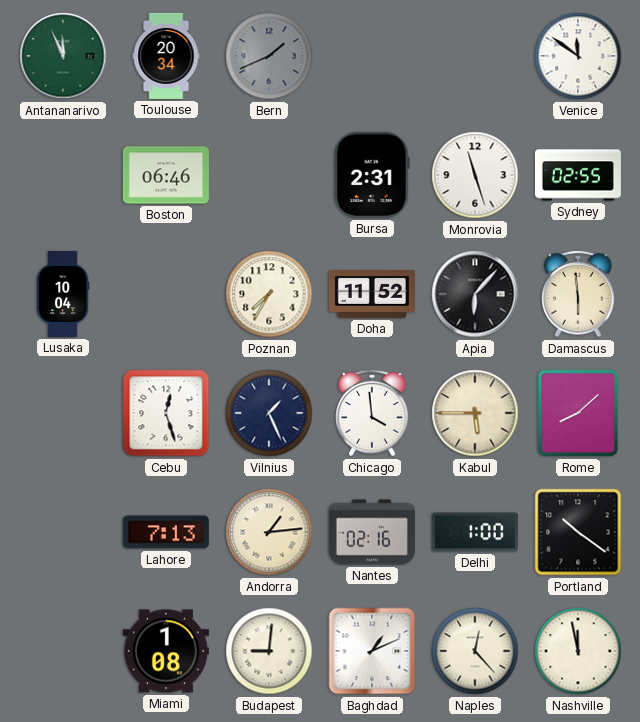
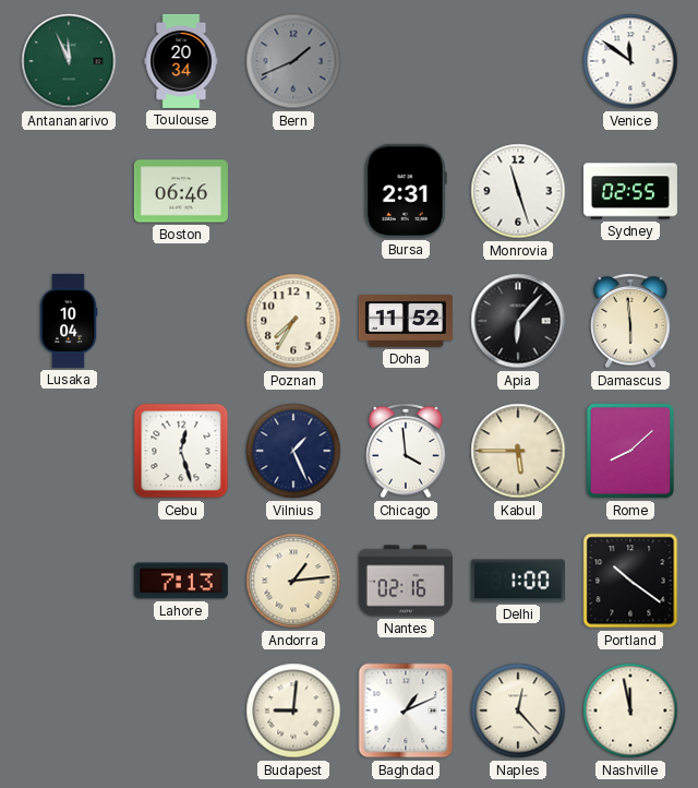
Miami: 1:08 -> none (166, 651)
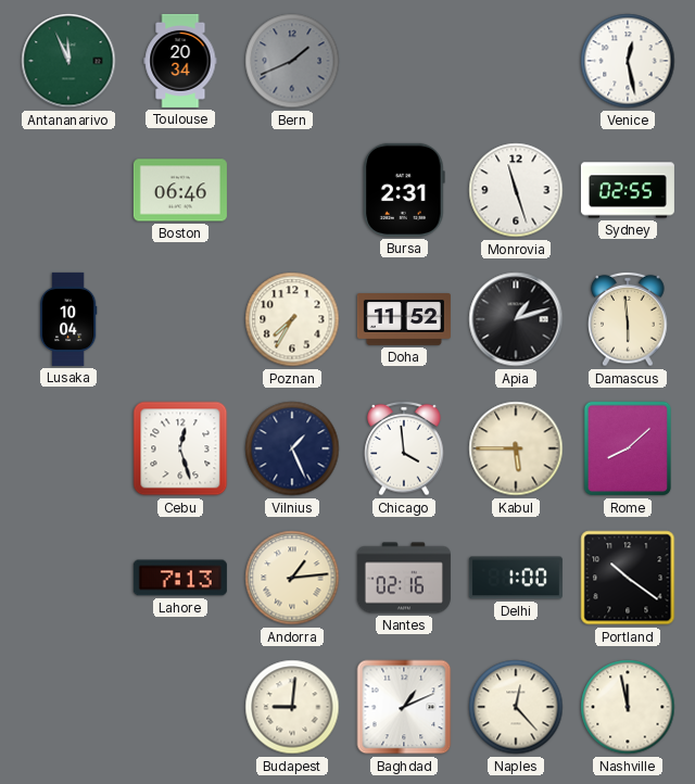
Venice: 11:51 -> 12:28 (628, 61)
Apia: 6:07 -> 1:12 (516, 319)
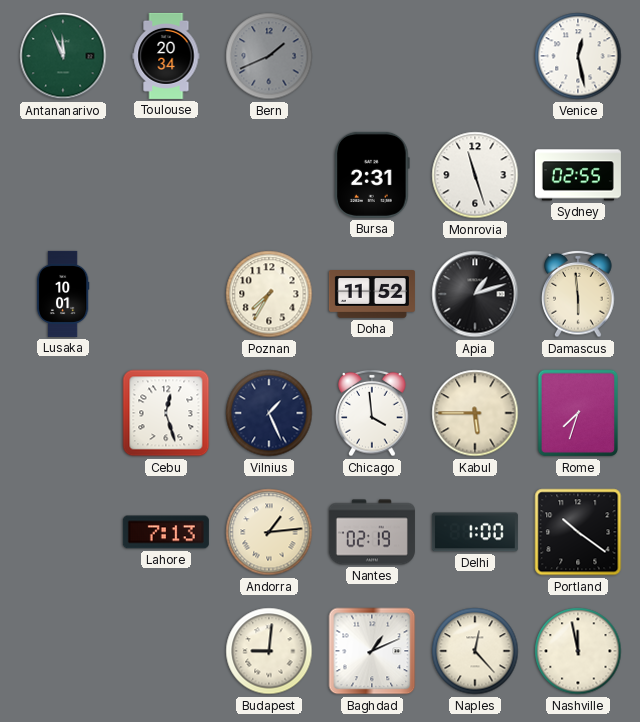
Boston: 06:46 -> none (180, 190)
Lusaka: 10:04 -> 10:01 (63, 294)
Rome: 8:08 -> 7:33 (578, 413)
Nantes: 02:16 -> 02:19 (372, 532)
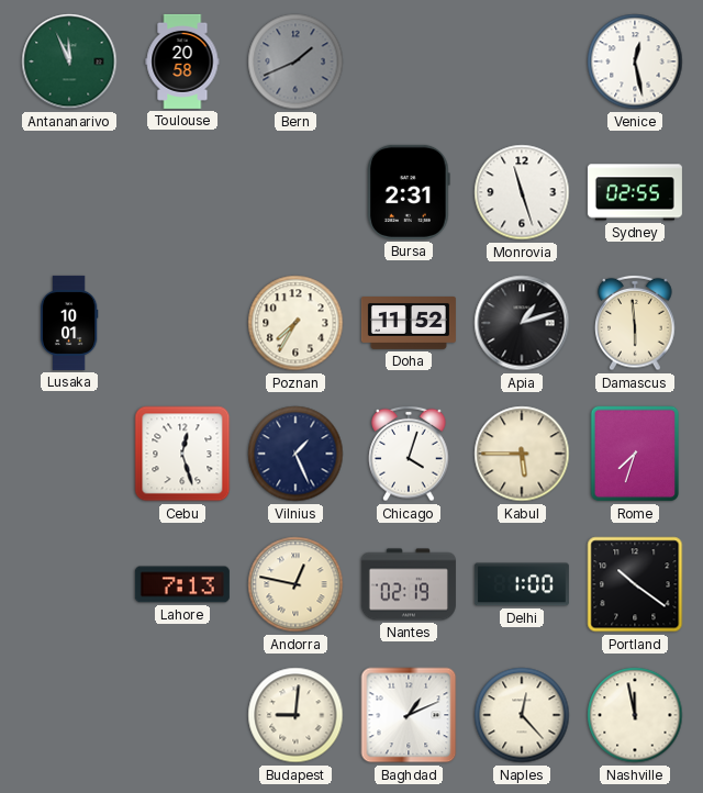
Toulouse: 20:34 -> 20:58 (182, 62)
Chicago: 3:59 -> 4:03 (409, 454)
Andorra: 1:14 -> 12:47 (295, 584)
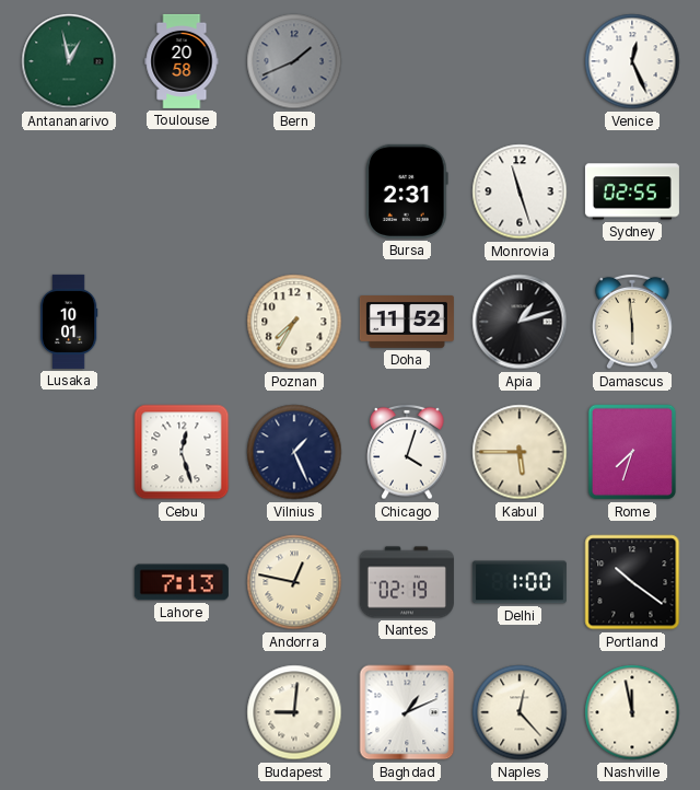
Antananarivo: 11:56 -> 12:58 (69, 61)
Venice: 12:28 -> 12:26 (632, 61)
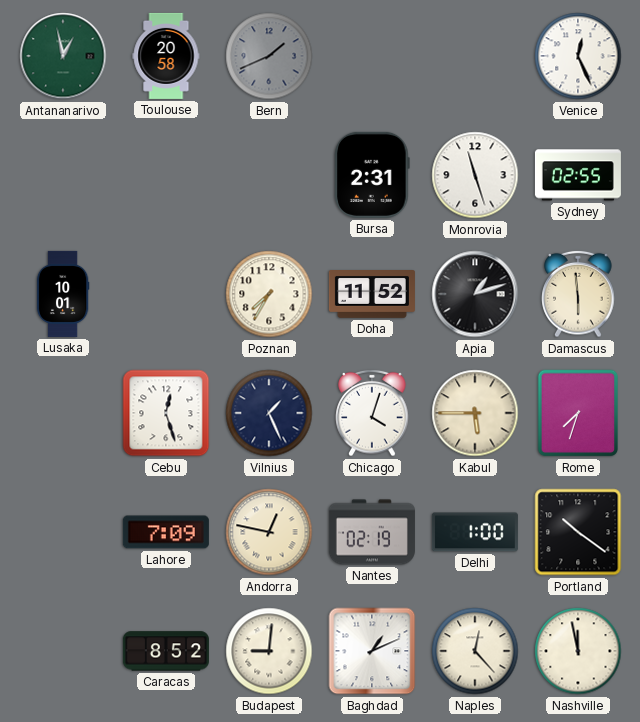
Lahore: 7:13 -> 7:09 (166, 532)
Caracas: none -> 8:52 (166, 651)
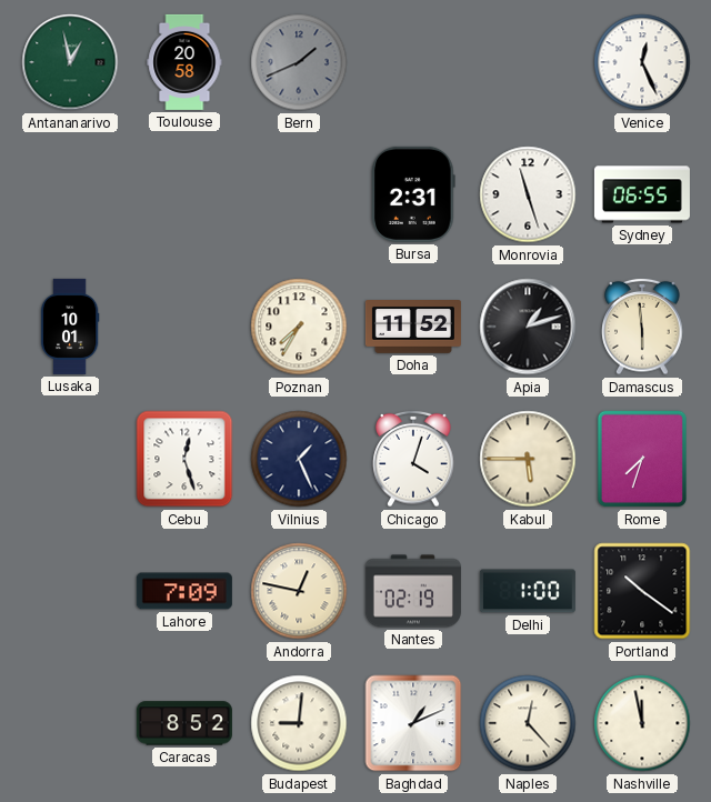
Sydney: 02:55 -> 06:55 (642, 194)
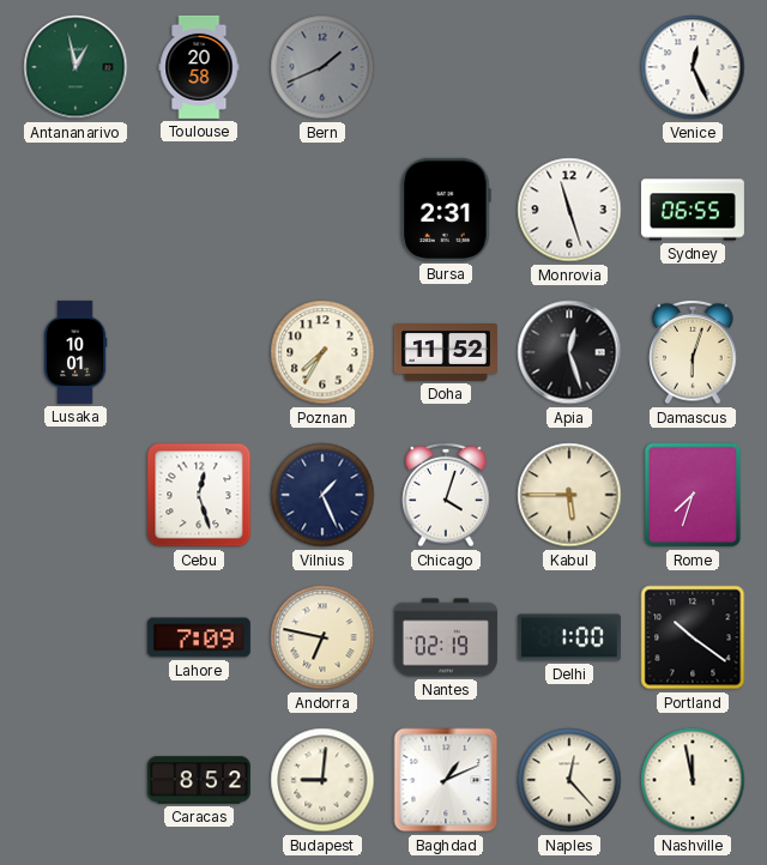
Apia: 1:12 -> 12:27 (569, 352)
Damascus: 5:59 -> 6:03 (693, 352)
Andorra: 12:47 -> 6:47 (322, 637)
